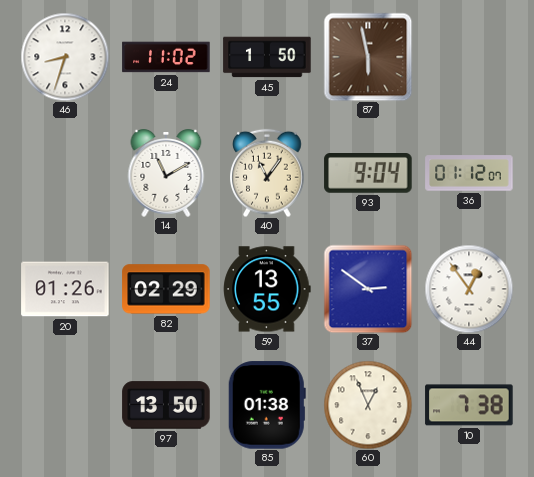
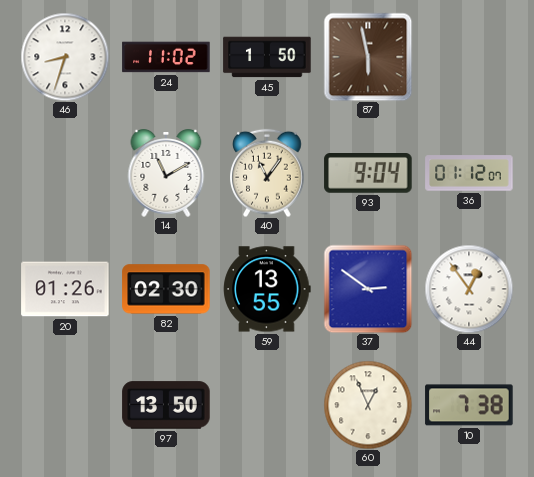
82: 02:29 -> 02:30 (166, 289)
85: 01:38 -> none (267, 405)
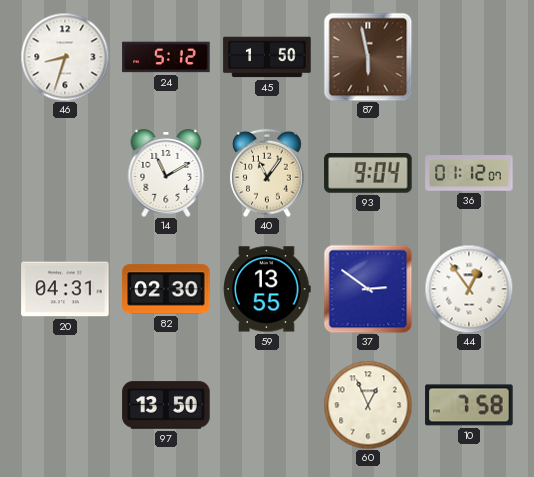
24: 11:02 -> 5:12 (166, 57)
20: 01:26 -> 04:31 (65, 289)
10: 7:38 -> 7:58 (469, 405)
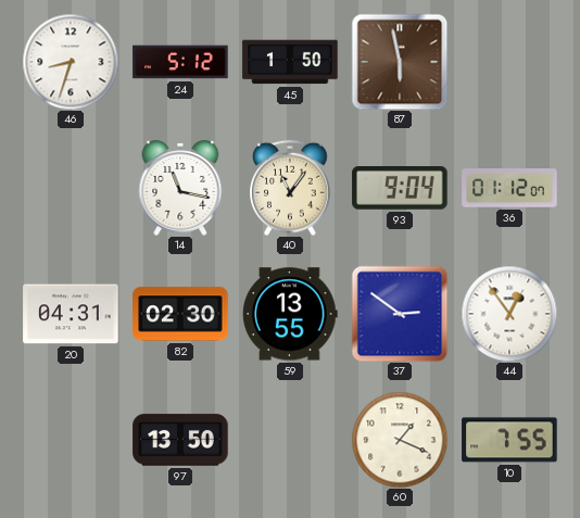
14: 11:10 -> 11:17 (180, 189)
60: 12:56 -> 1:19 (400, 440)
10: 7:58 -> 7:55 (509, 440)
